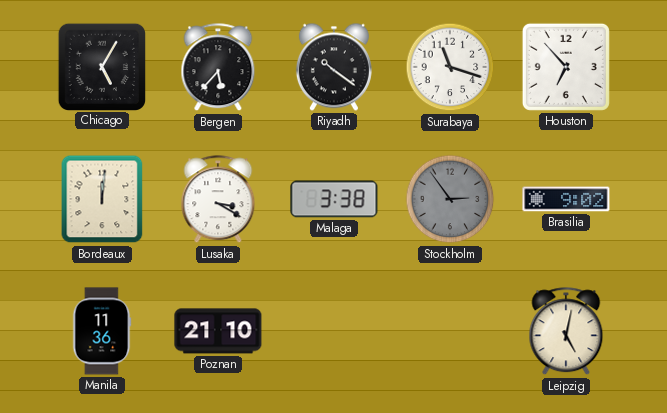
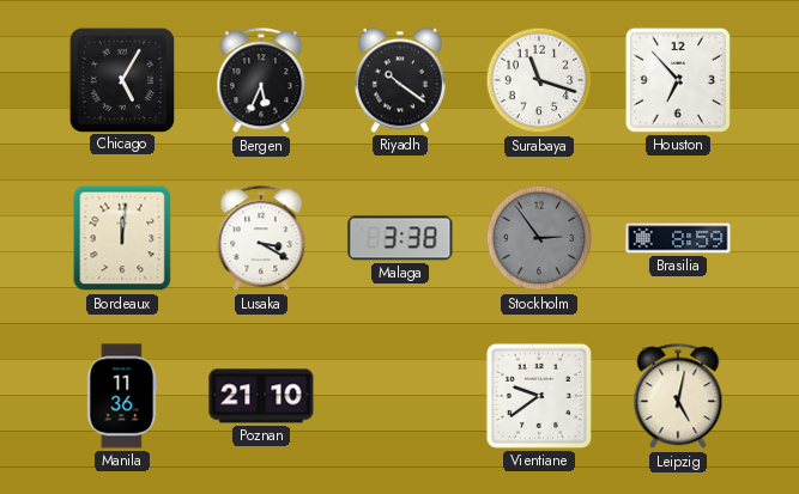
Bergen: 5:37 -> 5:34 (261, 81)
Brasilia: 9:02 -> 8:59 (678, 238)
Vientiane: none -> 9:39 (539, 396)
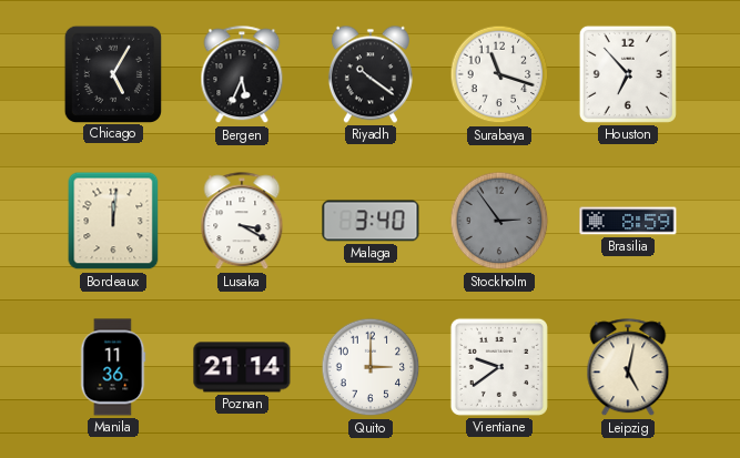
Malaga: 3:38 -> 3:40 (371, 221)
Poznan: 21:10 -> 21:14 (242, 367)
Quito: none -> 3:00 (371, 367)
